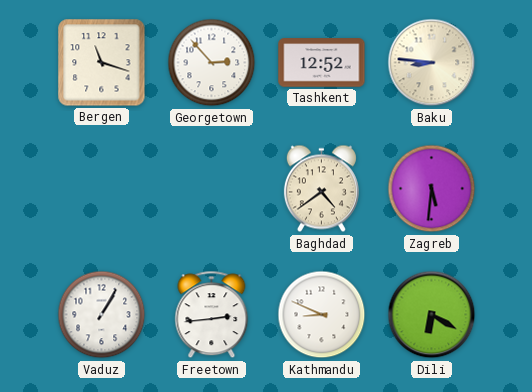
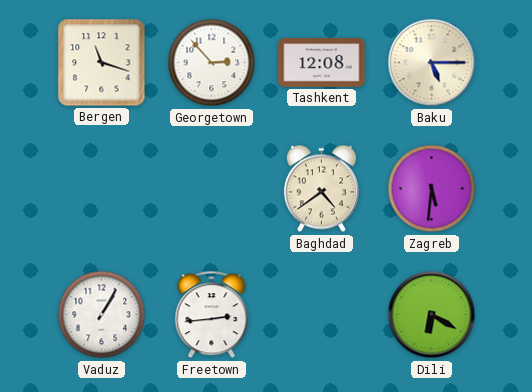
Tashkent: 12:52 -> 12:08 (322, 63)
Baku: 8:46 -> 5:15 (432, 63)
Kathmandu: 8:49 -> none (322, 315)
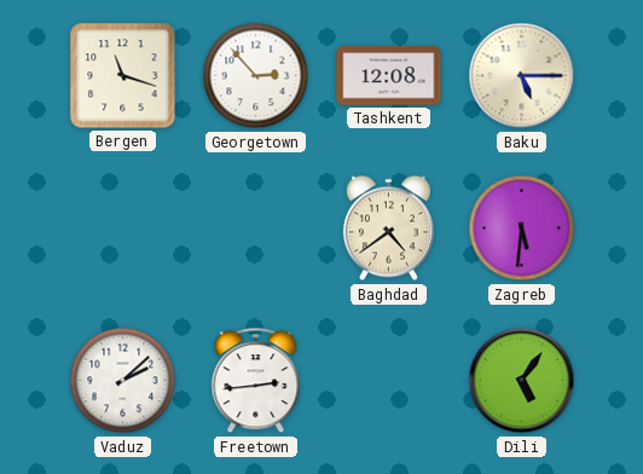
Vaduz: 1:05 -> 2:08 (123, 381)
Dili: 6:20 -> 5:06 (522, 381)
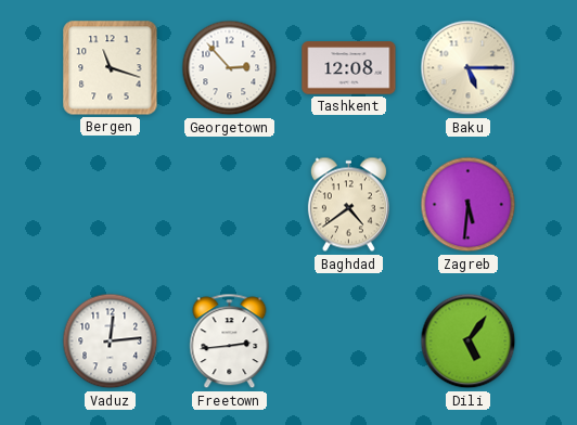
Vaduz: 2:08 -> 12:14 (111, 342)
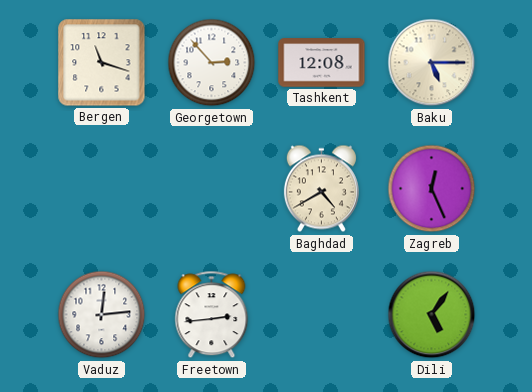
Baghdad: 4:39 -> 4:40 (321, 189)
Zagreb: 5:31 -> 12:26 (432, 189)
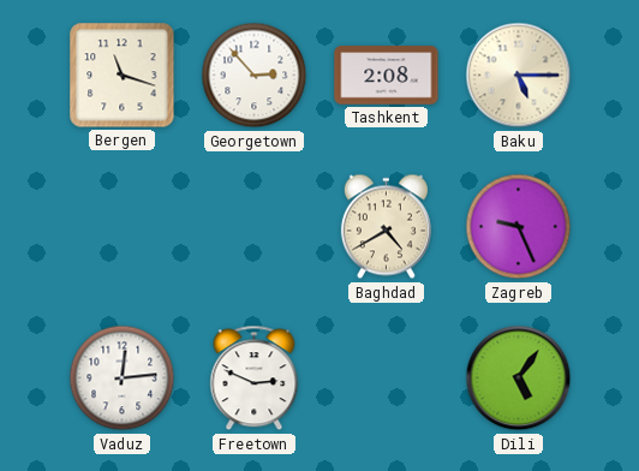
Tashkent: 12:08 -> 2:08 (387, 76)
Zagreb: 12:26 -> 9:26 (519, 227)
Freetown: 2:44 -> 2:49 (255, 378)
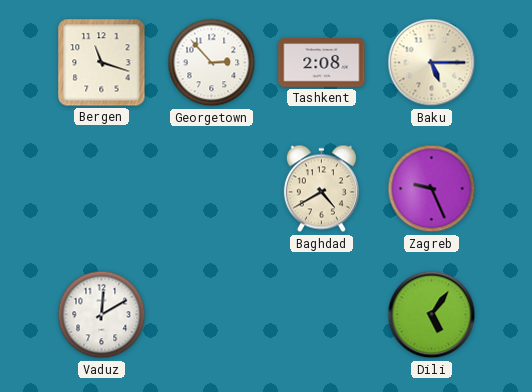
Vaduz: 12:14 -> 12:10 (102, 315)
Freetown: 2:49 -> none (255, 378)
